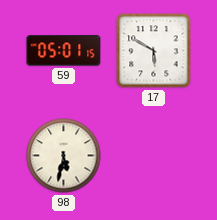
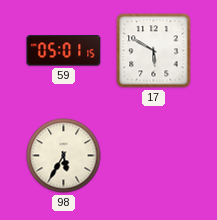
98: 5:32 -> 5:35 (64, 156)
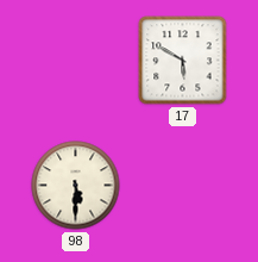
59: 05:01 -> none (64, 51)
98: 5:35 -> 5:30 (76, 186)
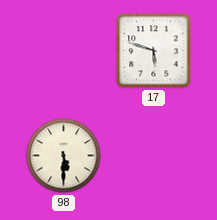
17: 5:50 -> 5:48 (154, 51)
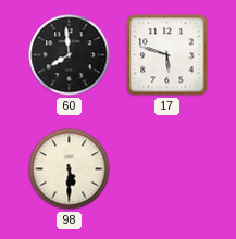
60: none -> 7:59 (70, 55)
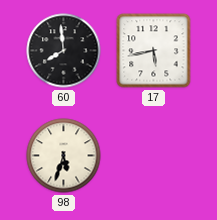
17: 5:48 -> 5:43 (154, 51)
98: 5:30 -> 5:33 (64, 156)
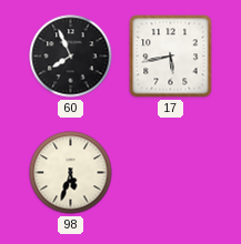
60: 7:59 -> 7:56 (71, 57)
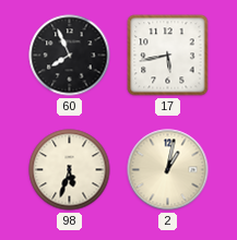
2: none -> 1:02 (168, 170)
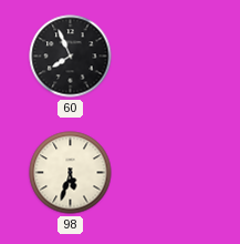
17: 5:43 -> none (168, 56)
2: 1:02 -> none (168, 170)
